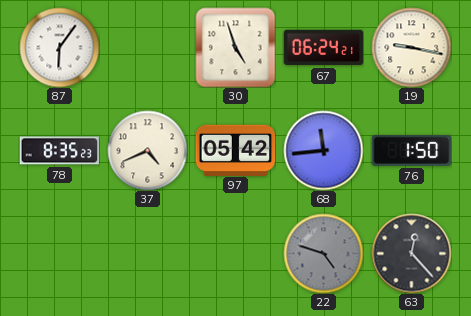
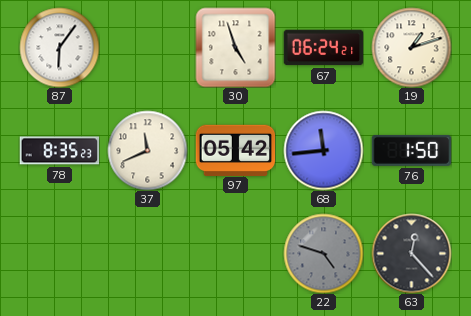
19: 9:17 -> 1:12 (411, 47)
37: 4:41 -> 11:41 (147, 150)
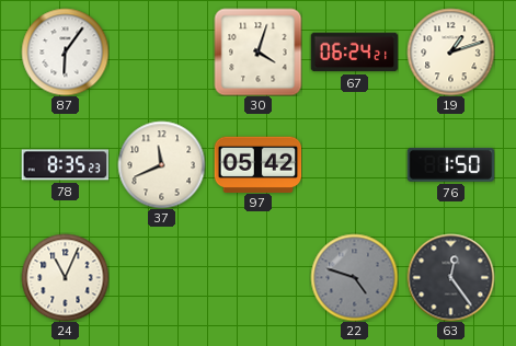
30: 4:57 -> 4:03 (257, 51)
68: 11:44 -> none (323, 150)
24: none -> 11:04 (65, 277)
63: 12:23 -> 12:24 (450, 277)
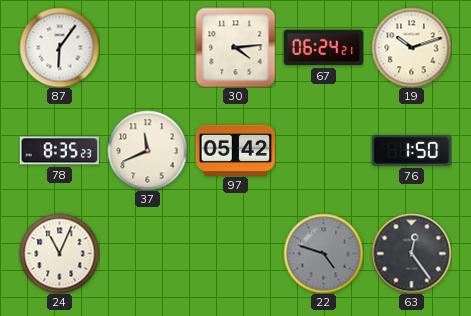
30: 4:03 -> 4:14 (235, 47)
19: 1:12 -> 10:12 (411, 47)
